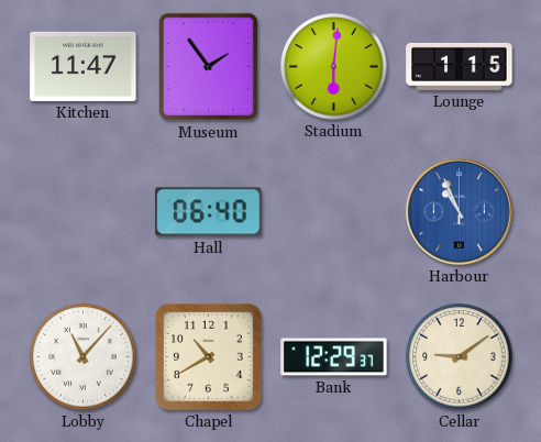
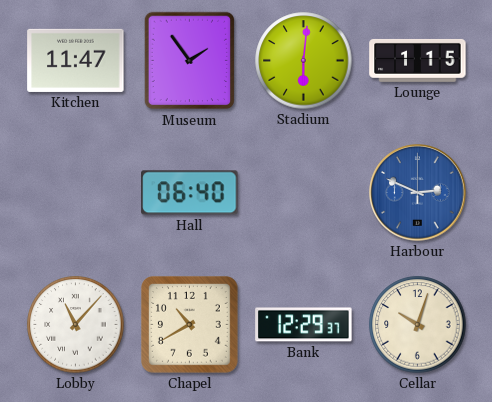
Harbour: 10:56 -> 2:49 (418, 193)
Cellar: 9:09 -> 10:03 (418, 325)
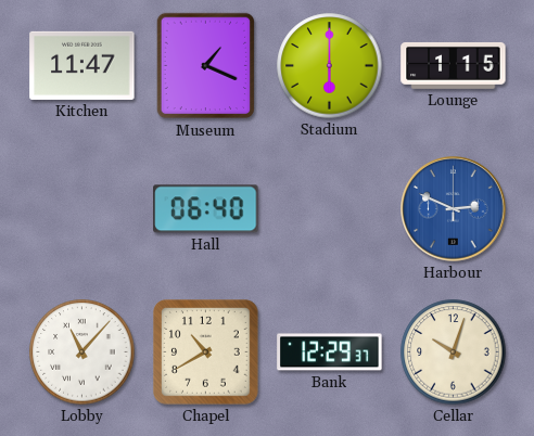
Museum: 1:54 -> 1:19 (206, 66)
Stadium: 6:01 -> 6:00 (330, 66)
